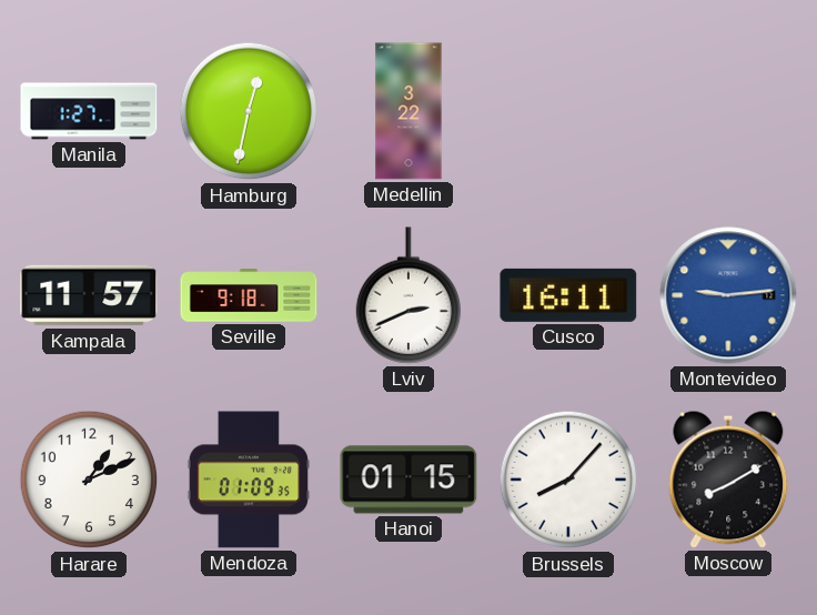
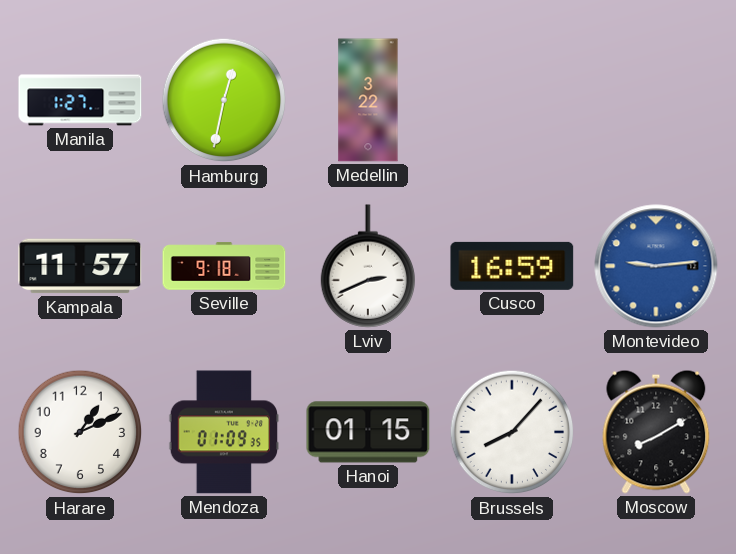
Cusco: 16:11 -> 16:59 (512, 266)
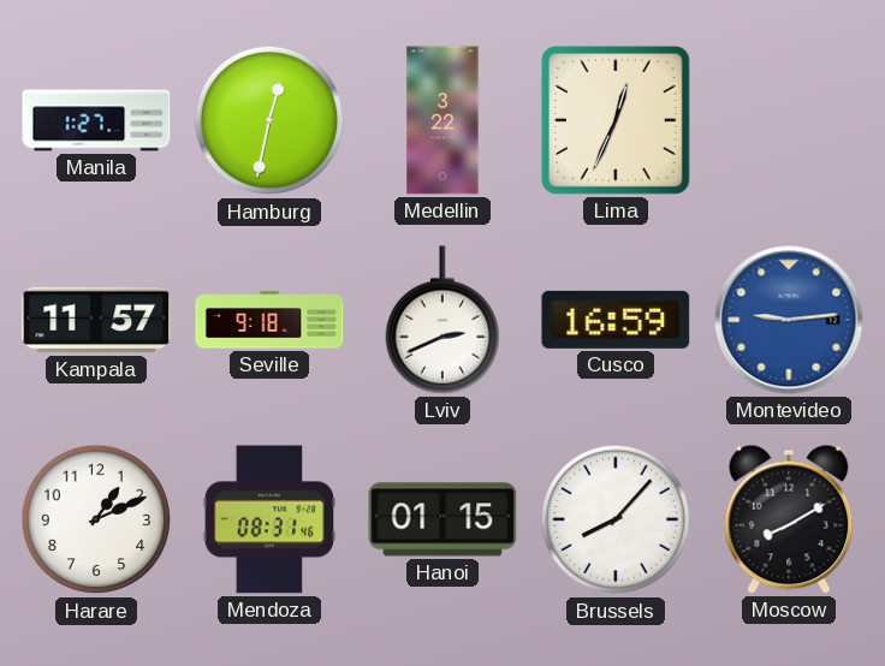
Lima: none -> 12:34 (616, 120)
Mendoza: 01:09 -> 08:31 (269, 519)
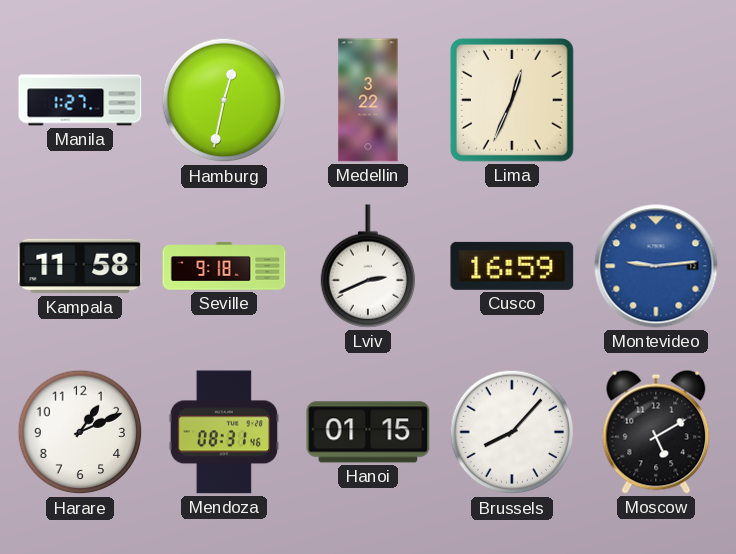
Kampala: 11:57 -> 11:58 (80, 266)
Moscow: 8:10 -> 5:10 (656, 432)
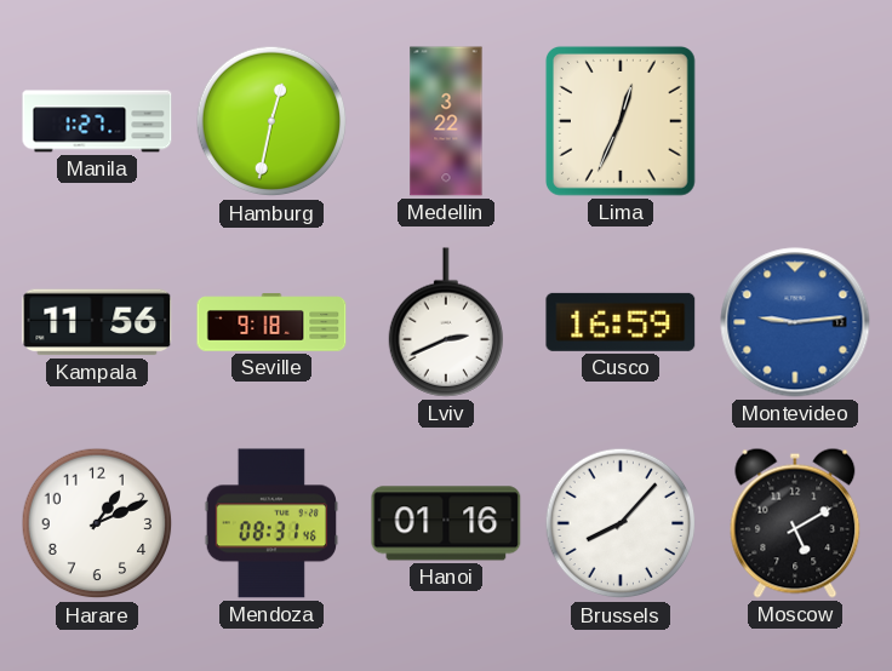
Kampala: 11:58 -> 11:56 (97, 322)
Hanoi: 01:15 -> 01:16 (446, 523)
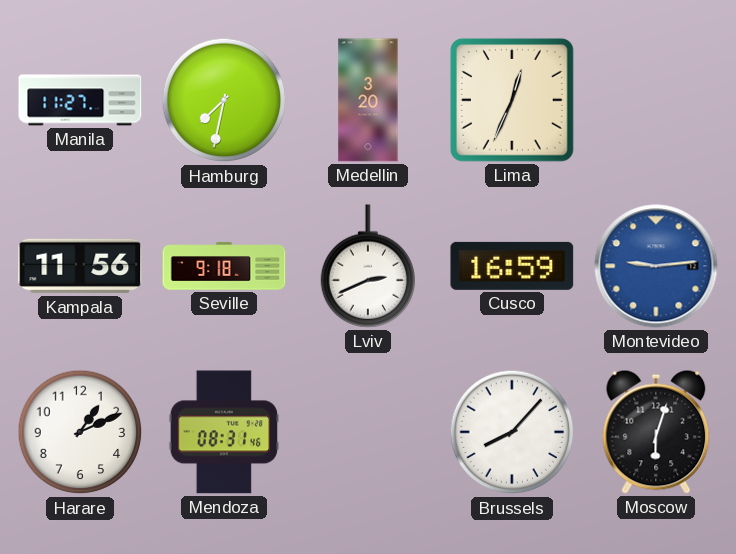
Manila: 1:27 -> 11:27 (80, 100)
Hamburg: 12:32 -> 7:32 (224, 100)
Medellin: 3:22 -> 3:20 (368, 100)
Hanoi: 01:16 -> none (446, 523)
Moscow: 5:10 -> 6:03 (656, 432)
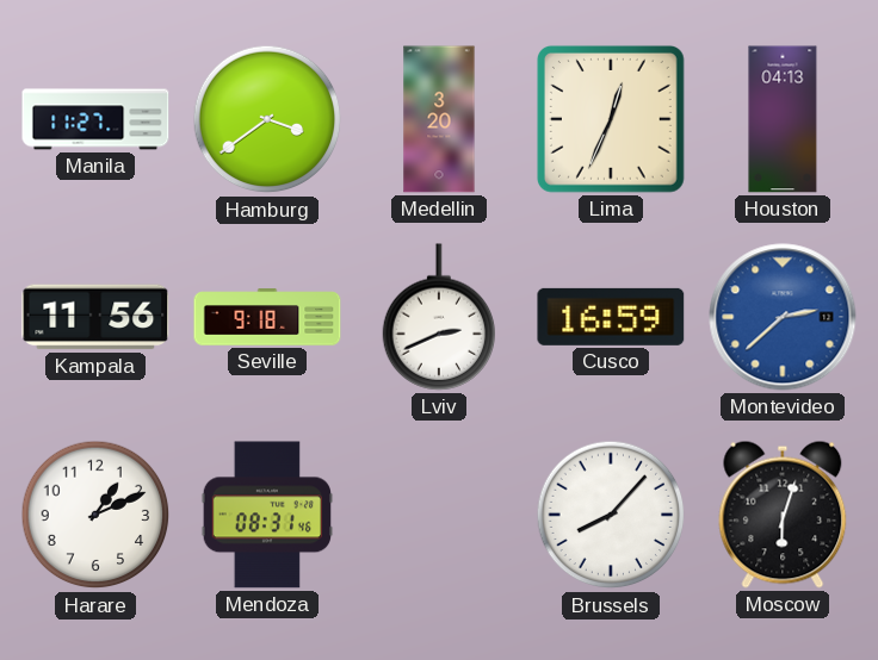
Hamburg: 7:32 -> 3:39 (267, 119)
Houston: none -> 04:13 (783, 119)
Montevideo: 9:14 -> 2:38 (783, 317)
